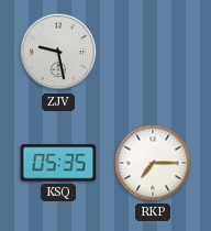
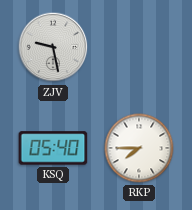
KSQ: 05:35 -> 05:40 (53, 148)
RKP: 7:15 -> 7:45 (139, 148)
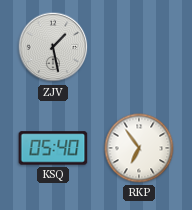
ZJV: 9:28 -> 1:28 (53, 47)
RKP: 7:45 -> 6:54 (139, 148)
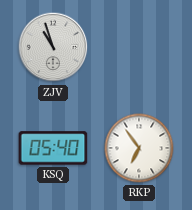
ZJV: 1:28 -> 10:57 (53, 47)
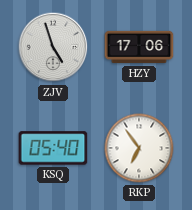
ZJV: 10:57 -> 4:57 (53, 47)
HZY: none -> 17:06 (139, 47)
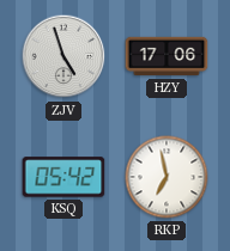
KSQ: 05:40 -> 05:42 (63, 177)
RKP: 6:54 -> 6:58 (167, 177)
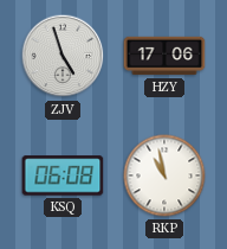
KSQ: 05:42 -> 06:08 (63, 175)
RKP: 6:58 -> 10:58 (164, 175)
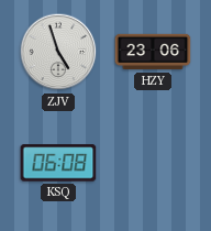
HZY: 17:06 -> 23:06 (153, 52)
RKP: 10:58 -> none (164, 175)
